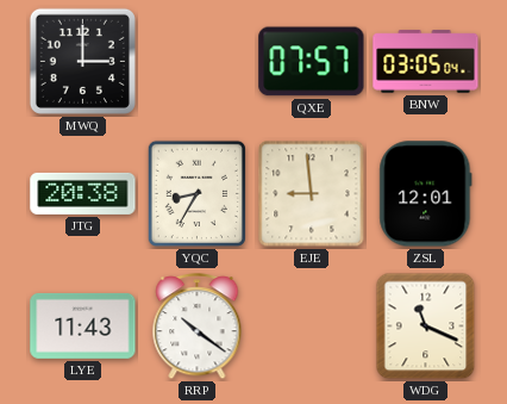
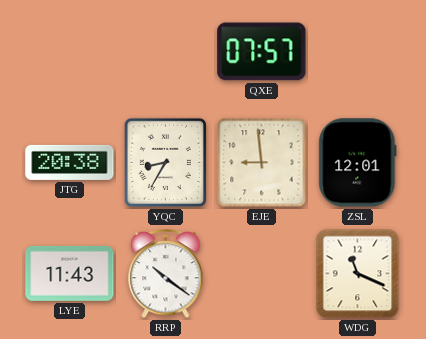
MWQ: 3:00 -> none (82, 61)
BNW: 03:05 -> none (426, 62)
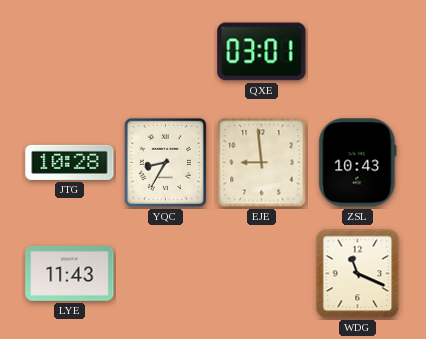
QXE: 07:57 -> 03:01 (262, 52)
JTG: 20:38 -> 10:28 (70, 162)
ZSL: 12:01 -> 10:43 (358, 163)
RRP: 10:21 -> none (166, 274)
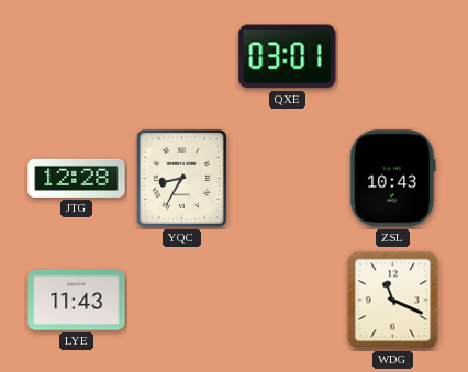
JTG: 10:28 -> 12:28 (77, 178)
EJE: 8:59 -> none (262, 163)
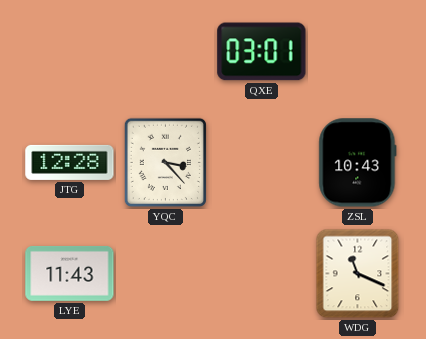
YQC: 8:35 -> 3:23 (165, 162)
